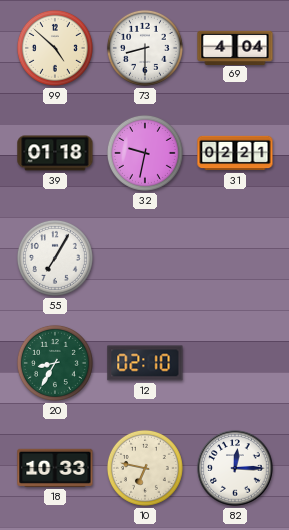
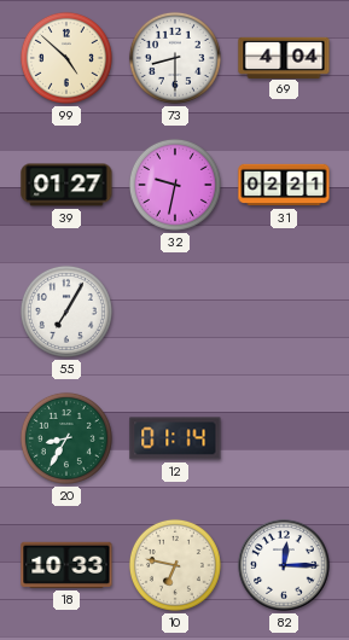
39: 01:18 -> 01:27 (66, 185)
12: 02:10 -> 01:14 (175, 438)
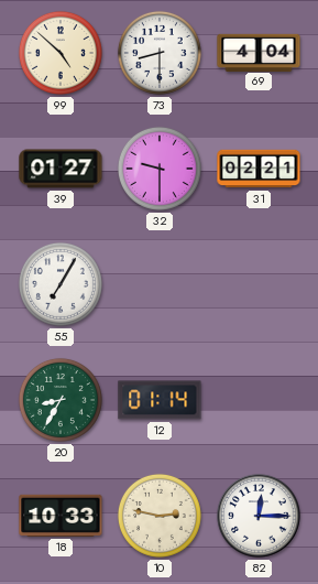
32: 9:32 -> 9:30 (160, 169)
10: 6:47 -> 2:47 (160, 516)
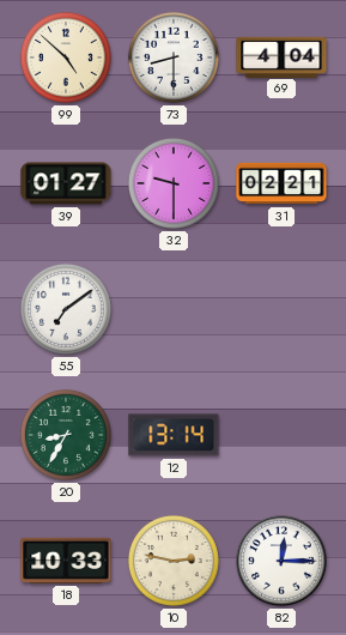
55: 7:05 -> 7:09 (66, 309)
12: 01:14 -> 13:14 (174, 435)
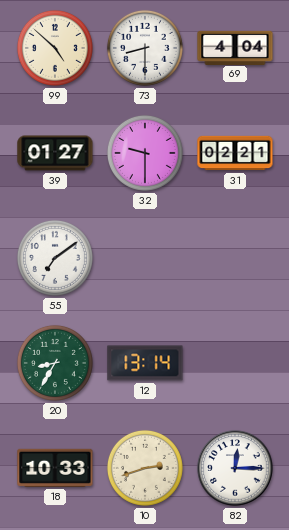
10: 2:47 -> 2:42 (145, 468)
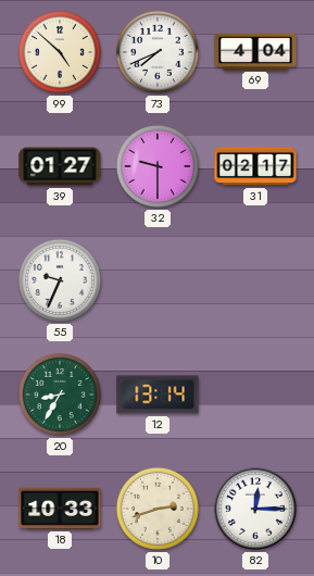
73: 8:30 -> 7:41 (158, 52)
31: 02:21 -> 02:17 (255, 166)
55: 7:09 -> 9:34 (60, 280)
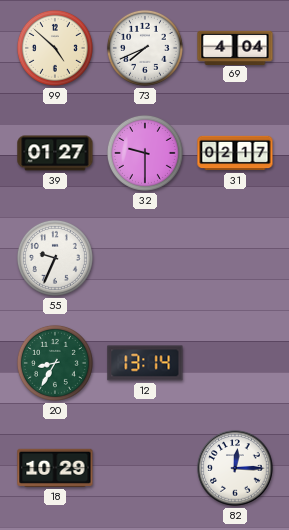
18: 10:33 -> 10:29 (55, 468)
10: 2:42 -> none (158, 509)
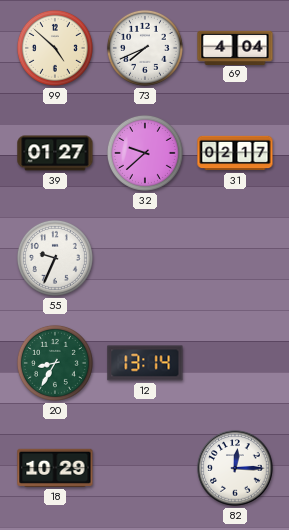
32: 9:30 -> 9:38 (145, 153)
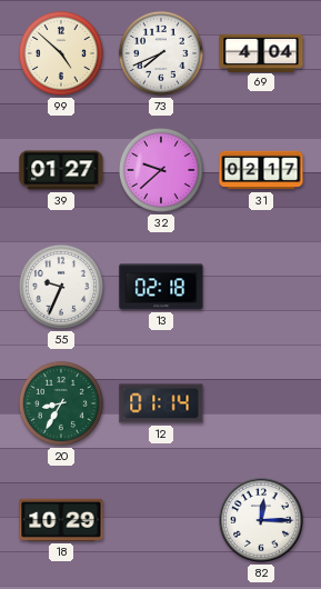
13: none -> 02:18 (161, 287)
12: 13:14 -> 01:14 (161, 403)
